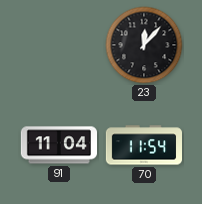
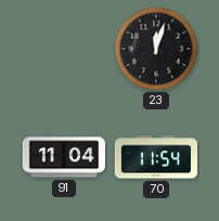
23: 12:07 -> 12:03 (156, 49)
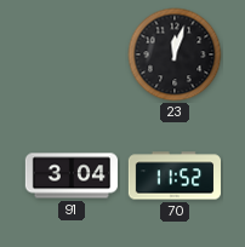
91: 11:04 -> 3:04 (70, 176)
70: 11:54 -> 11:52 (173, 176)
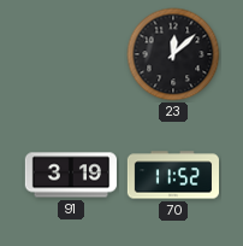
23: 12:03 -> 12:08 (173, 54)
91: 3:04 -> 3:19 (70, 175)
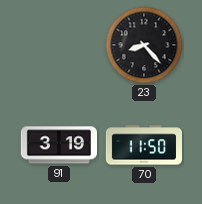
23: 12:08 -> 8:23 (144, 45)
70: 11:52 -> 11:50 (143, 145)
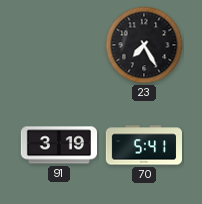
23: 8:23 -> 7:25 (144, 45)
70: 11:50 -> 5:41 (143, 145)
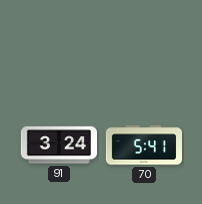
23: 7:25 -> none (144, 45)
91: 3:19 -> 3:24 (58, 145)
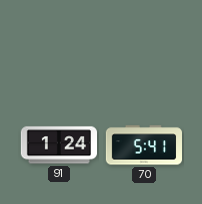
91: 3:24 -> 1:24 (58, 145)
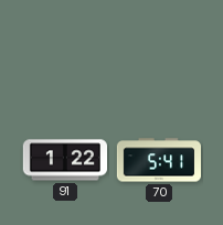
91: 1:24 -> 1:22 (64, 160)
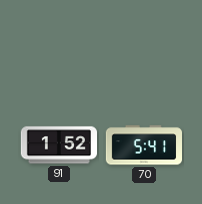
91: 1:22 -> 1:52 (58, 145)
